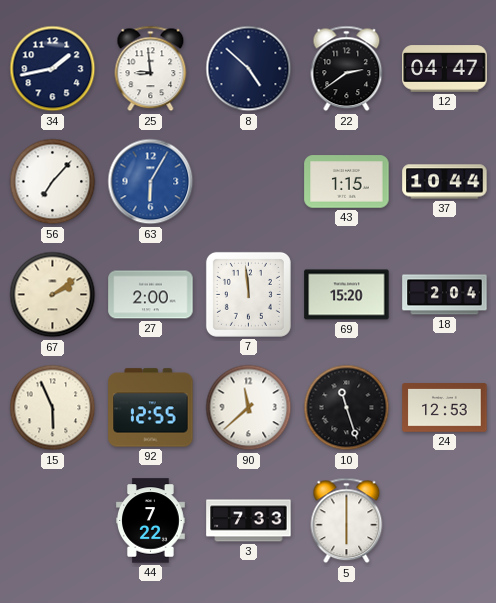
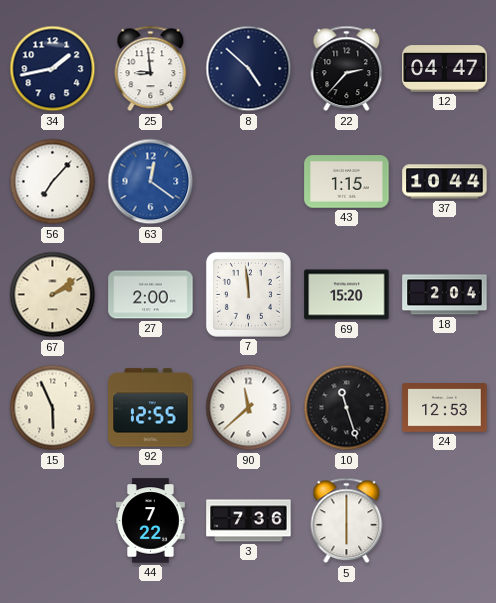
22: 2:39 -> 2:37 (347, 69)
63: 6:05 -> 12:21 (151, 182)
3: 7:33 -> 7:36 (249, 521)
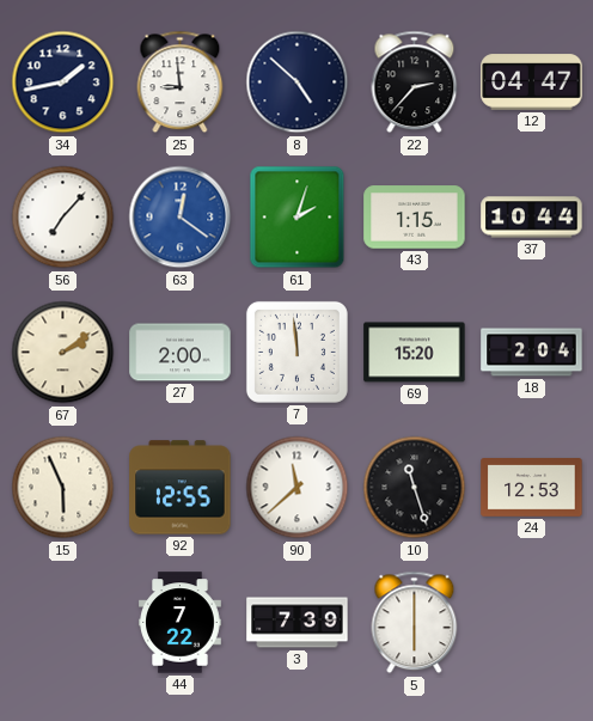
61: none -> 2:03 (298, 218)
3: 7:36 -> 7:39 (298, 623)
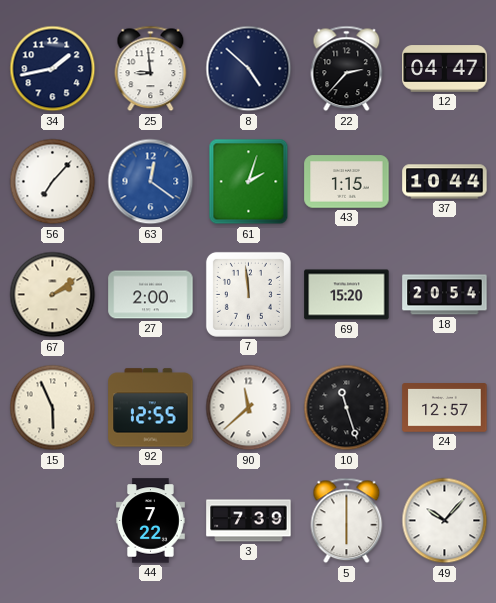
18: 2:04 -> 20:54 (445, 295)
24: 12:53 -> 12:57 (445, 408)
49: none -> 10:07 (445, 521)
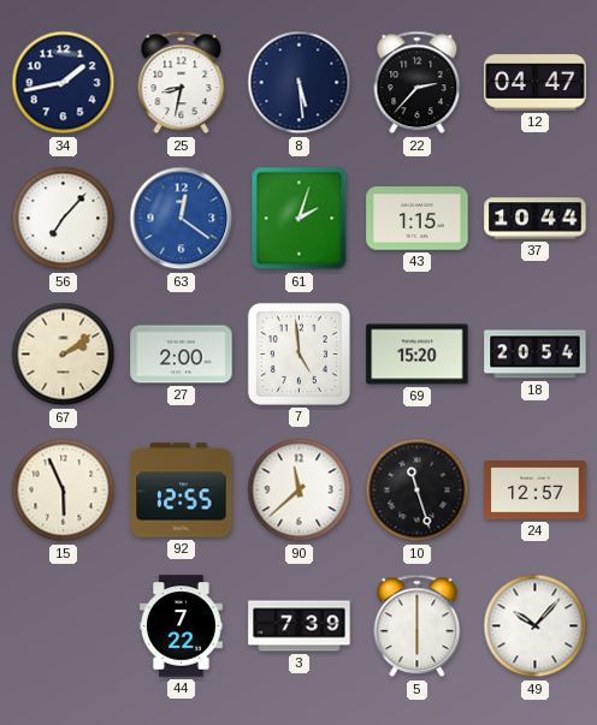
25: 8:59 -> 8:32 (182, 83)
8: 4:52 -> 5:29 (300, 83)
7: 11:59 -> 4:59 (298, 353)
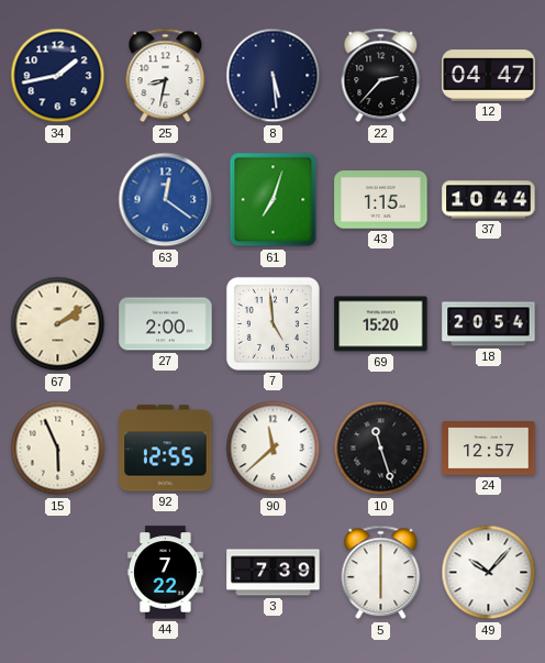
56: 7:07 -> none (64, 219)
61: 2:03 -> 7:03 (274, 200)
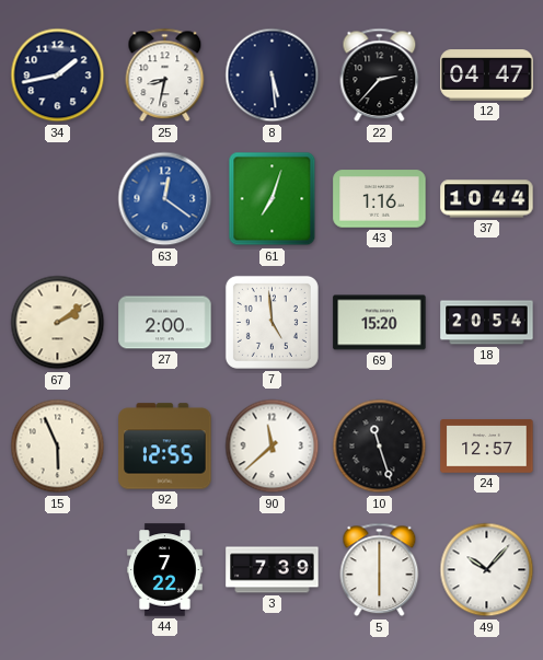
43: 1:15 -> 1:16 (380, 199)
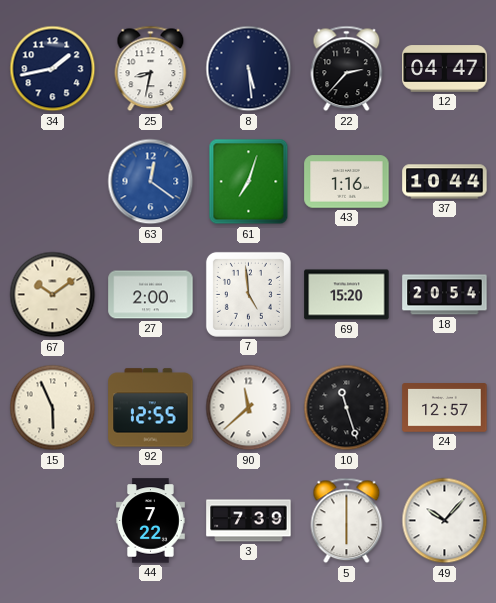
67: 2:09 -> 10:09 (53, 295)
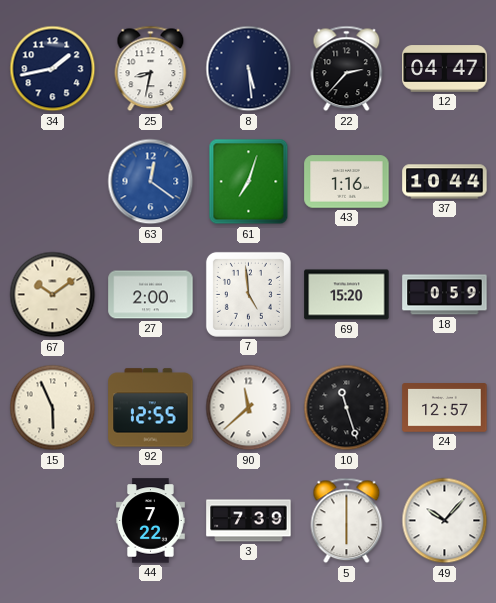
18: 20:54 -> 0:59 (445, 295)
